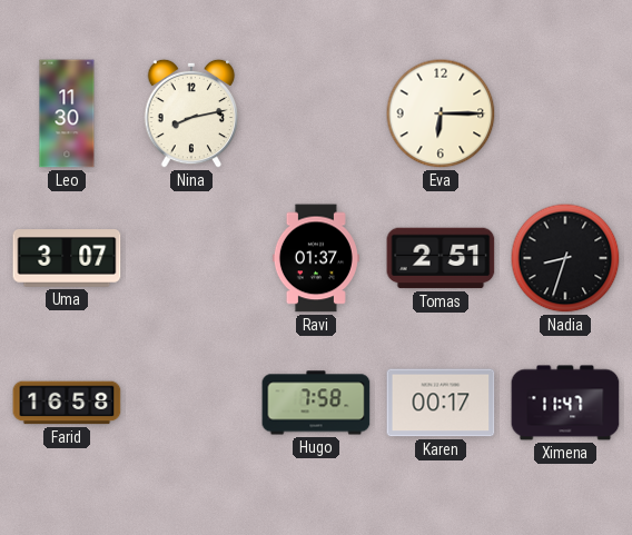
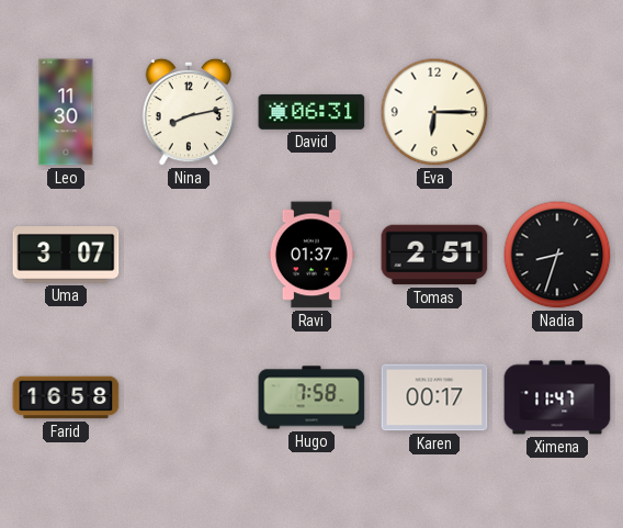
David: none -> 06:31 (311, 112)
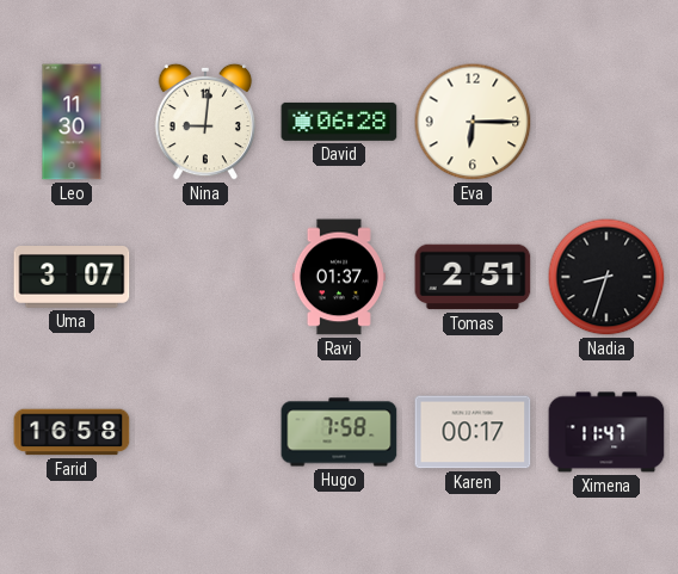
Nina: 8:13 -> 9:01 (205, 122)
David: 06:31 -> 06:28 (339, 122)
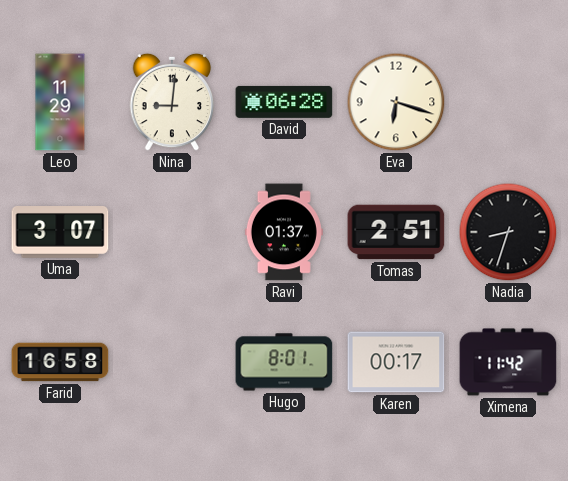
Leo: 11:30 -> 11:29 (60, 102)
Eva: 6:15 -> 6:18 (396, 102)
Hugo: 7:58 -> 8:01 (284, 362)
Ximena: 11:47 -> 11:42 (508, 362)
